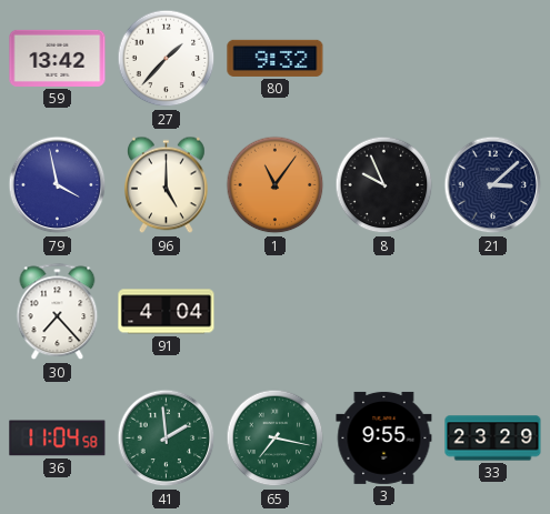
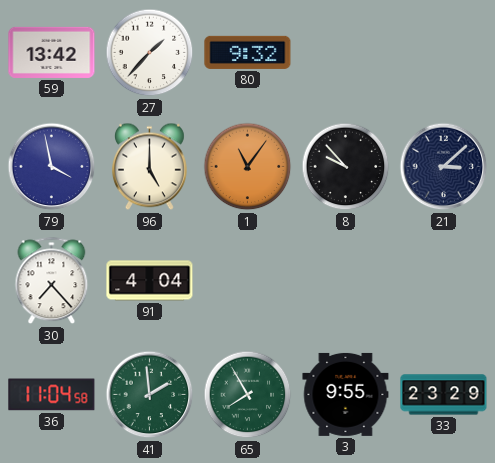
8: 9:56 -> 9:53 (346, 167)
65: 7:17 -> 7:55 (248, 395)
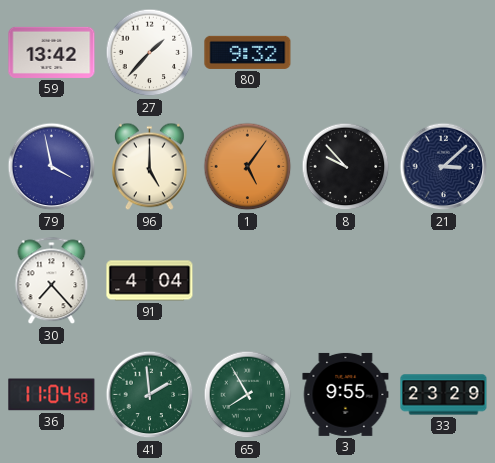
1: 11:06 -> 5:06 (248, 167)
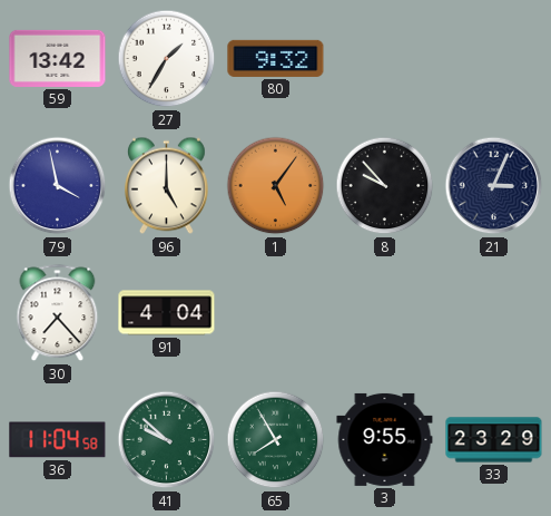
27: 1:37 -> 1:35 (167, 59)
21: 3:08 -> 3:04 (494, 186)
41: 1:59 -> 9:52 (167, 440)
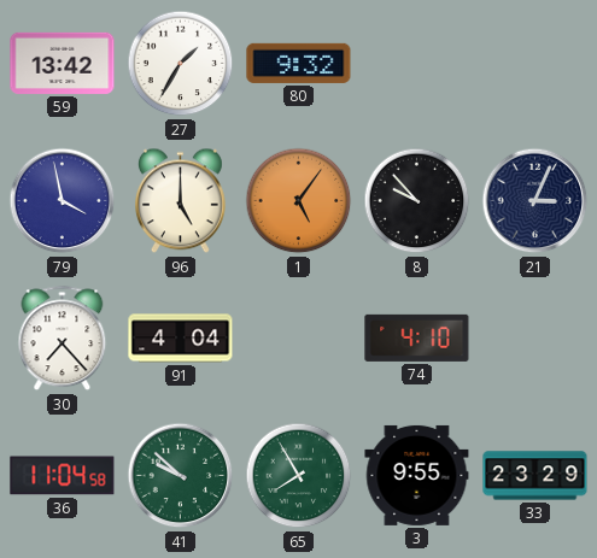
74: none -> 4:10 (417, 337)
